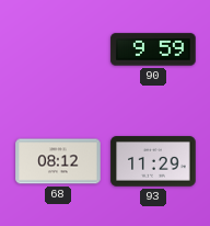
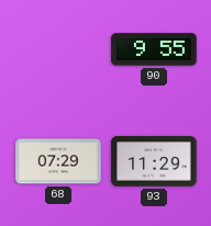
90: 9:59 -> 9:55 (154, 49)
68: 08:12 -> 07:29 (58, 161)
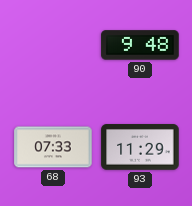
90: 9:55 -> 9:48 (140, 45)
68: 07:29 -> 07:33 (53, 147)
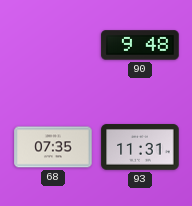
68: 07:33 -> 07:35 (53, 147)
93: 11:29 -> 11:31 (140, 147)
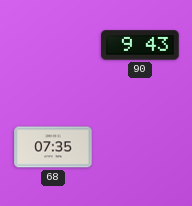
90: 9:48 -> 9:43 (140, 45)
93: 11:31 -> none (140, 147)
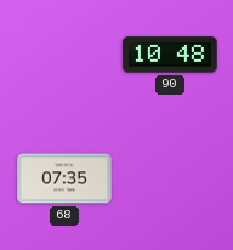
90: 9:43 -> 10:48 (170, 55)
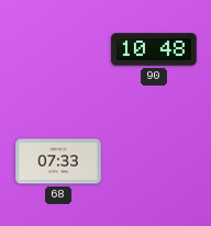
68: 07:35 -> 07:33 (58, 161)
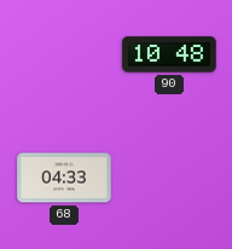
68: 07:33 -> 04:33 (64, 178)
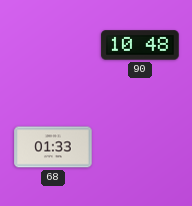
68: 04:33 -> 01:33 (53, 147)
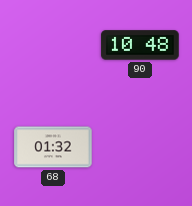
68: 01:33 -> 01:32 (53, 147)
